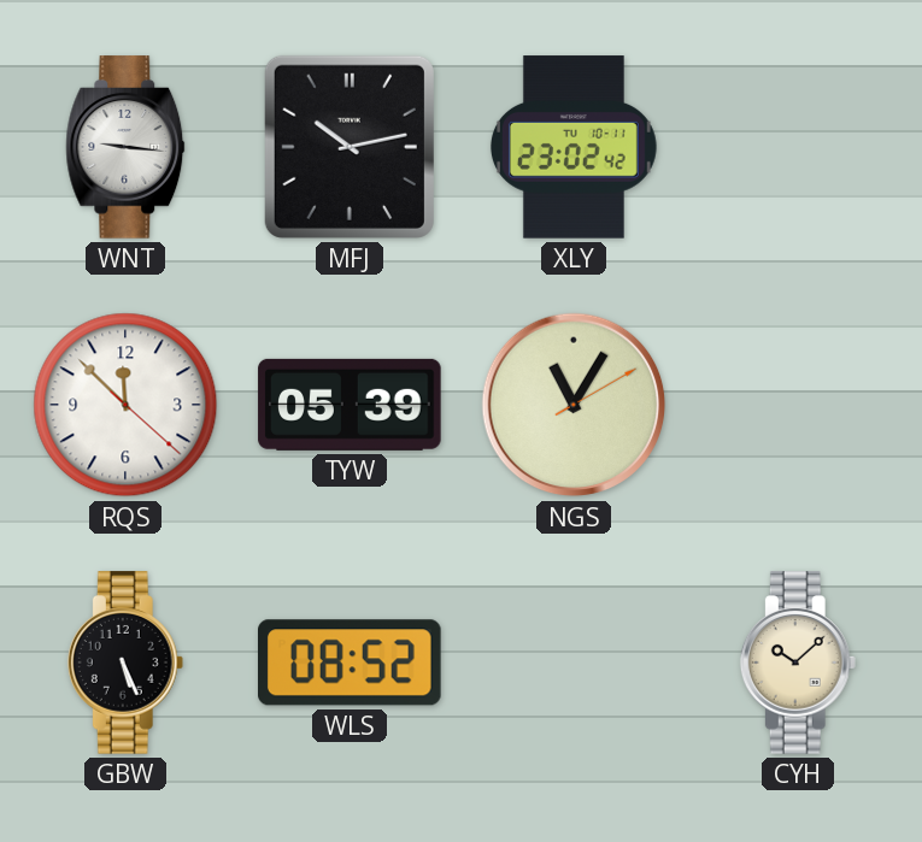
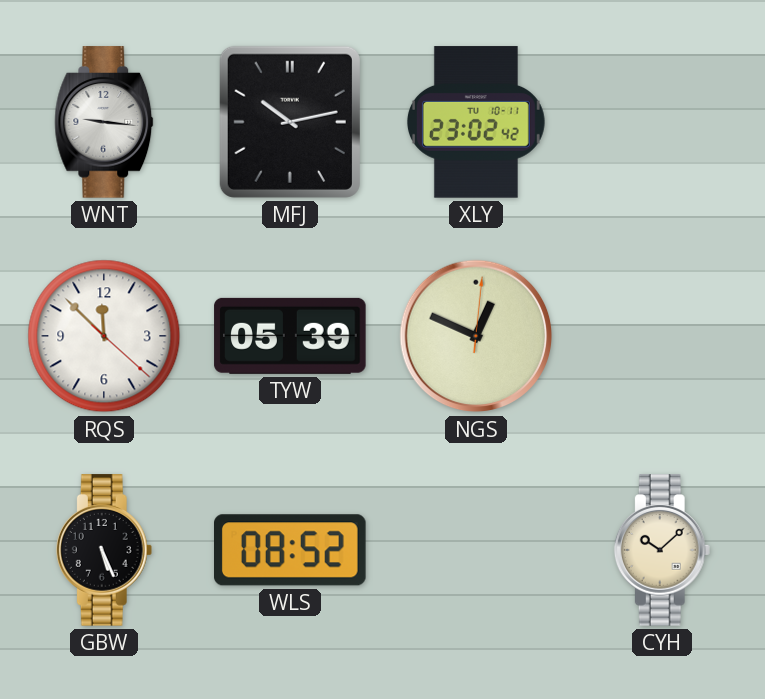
NGS: 11:05 -> 12:49 (476, 336)
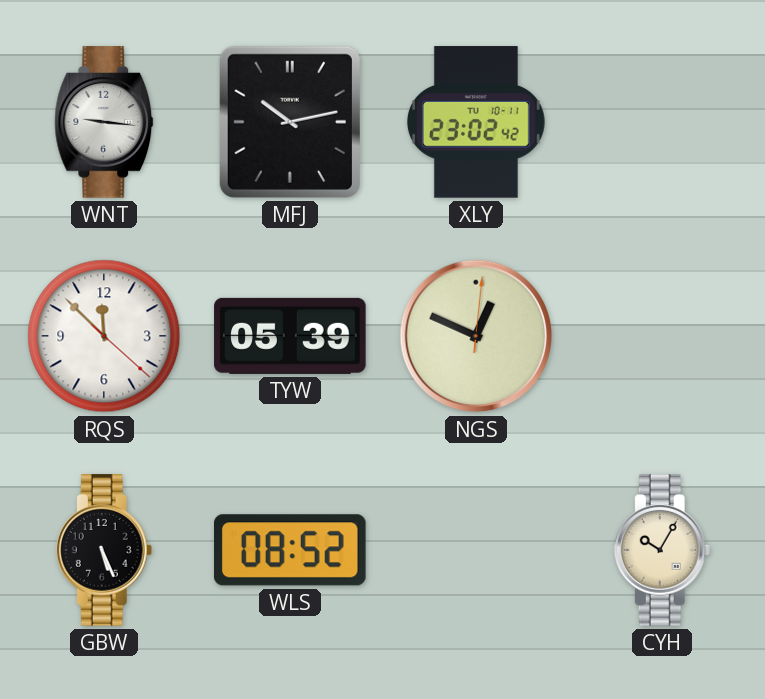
CYH: 10:08 -> 10:05 (662, 550)
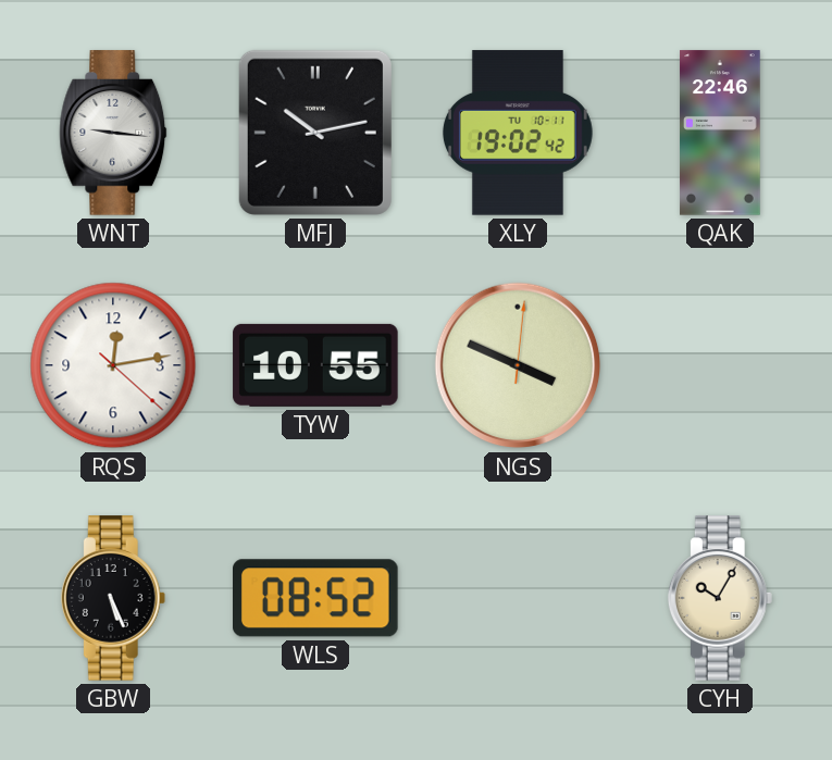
XLY: 23:02 -> 19:02 (518, 133)
QAK: none -> 22:46 (720, 133)
RQS: 11:52 -> 12:13 (113, 365)
TYW: 05:39 -> 10:55 (315, 365)
NGS: 12:49 -> 3:49 (518, 365)
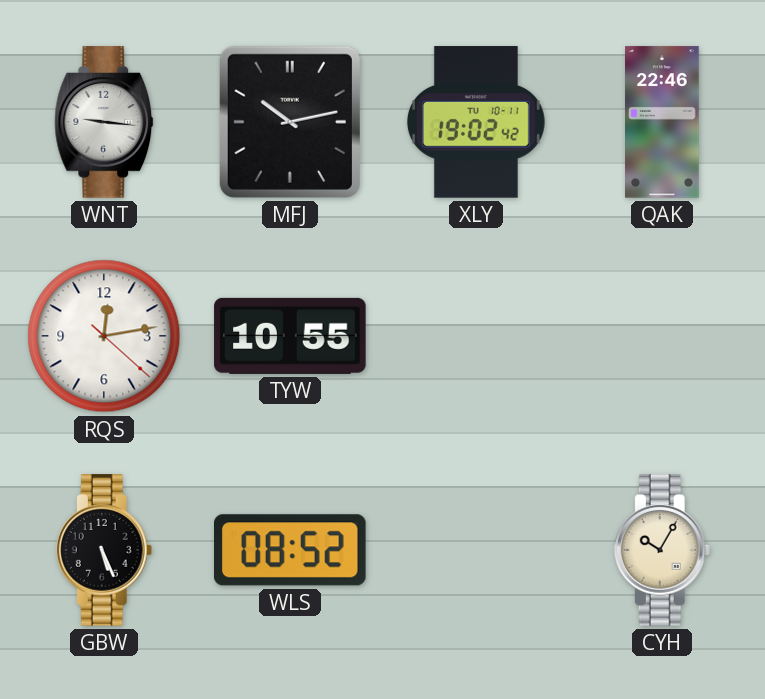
NGS: 3:49 -> none (518, 365)
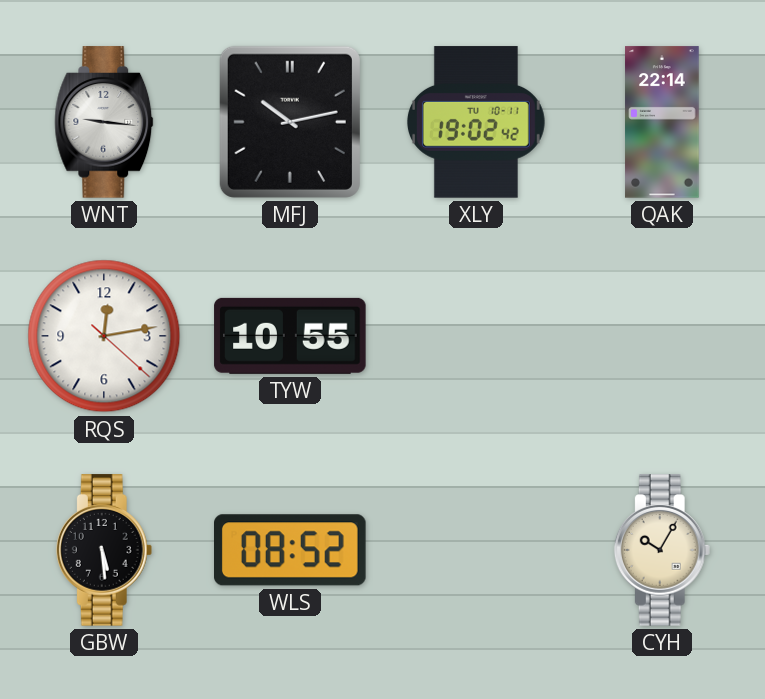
QAK: 22:46 -> 22:14 (662, 122)
GBW: 5:26 -> 5:29 (104, 550)
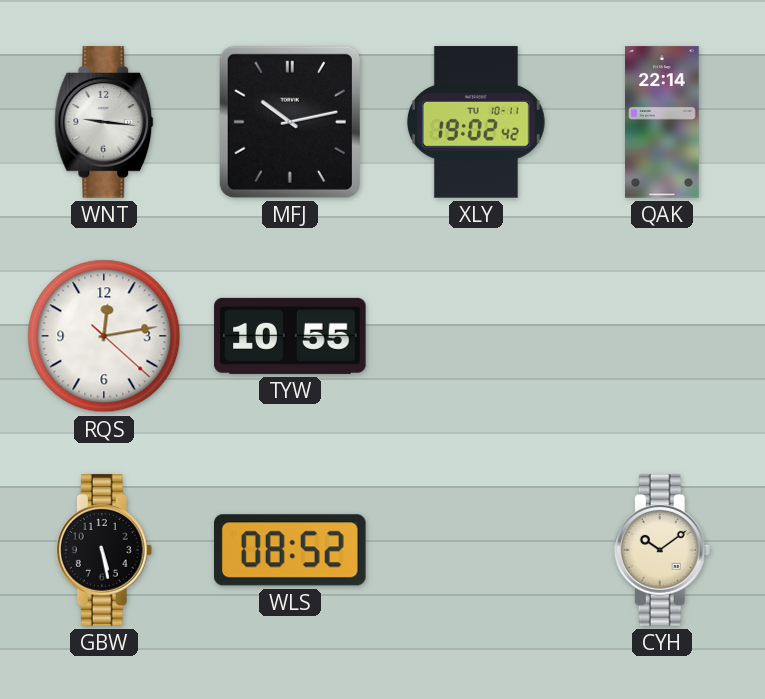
GBW: 5:29 -> 5:28 (104, 550)
CYH: 10:05 -> 10:09 (662, 550)
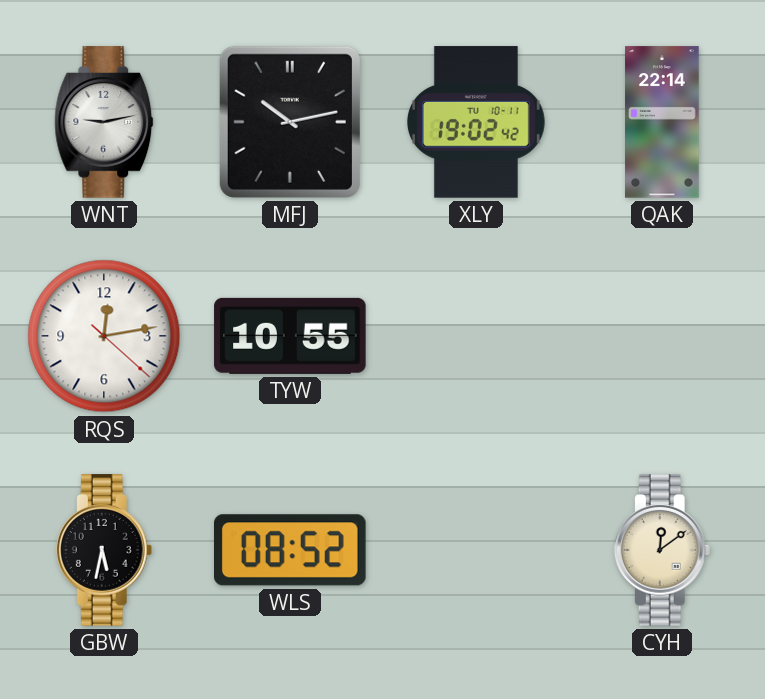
WNT: 9:16 -> 9:13 (104, 122)
GBW: 5:28 -> 5:32 (104, 550)
CYH: 10:09 -> 12:09 (662, 550)
